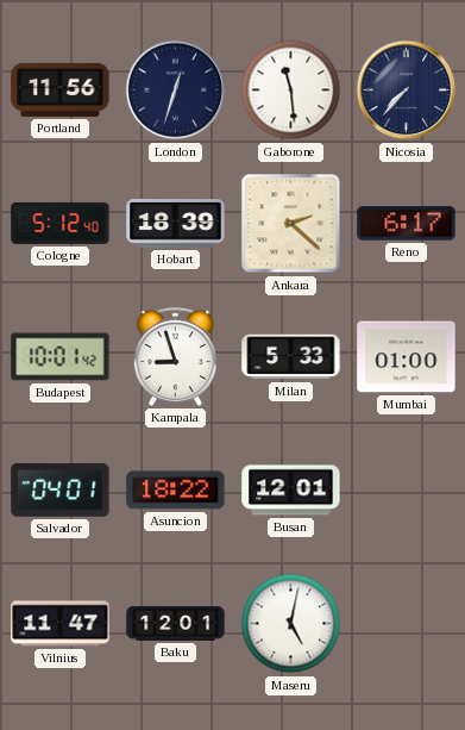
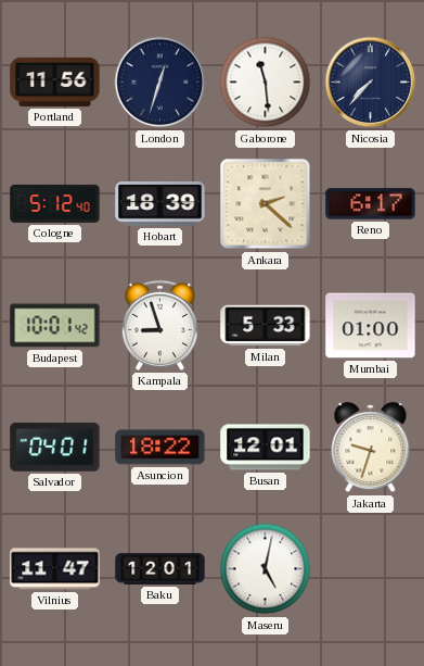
Jakarta: none -> 9:33 (371, 448)
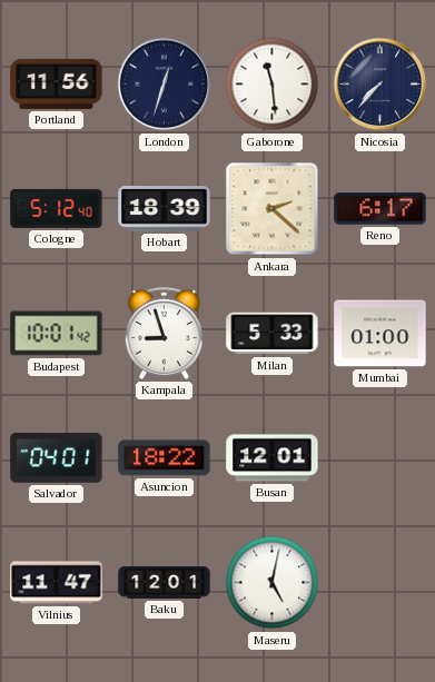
Jakarta: 9:33 -> none (371, 448)
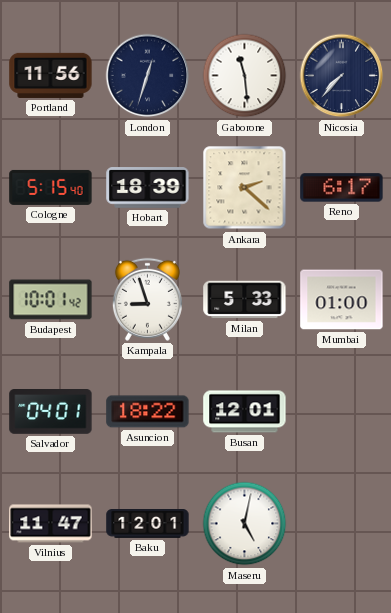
Cologne: 5:12 -> 5:15 (51, 187)
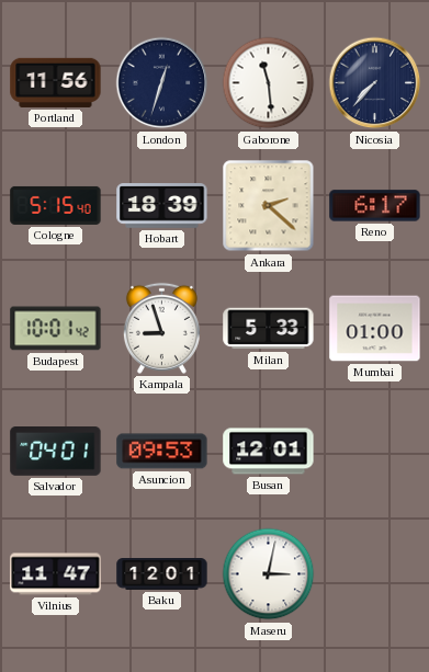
Asuncion: 18:22 -> 09:53 (162, 452)
Maseru: 5:02 -> 3:02 (269, 574)
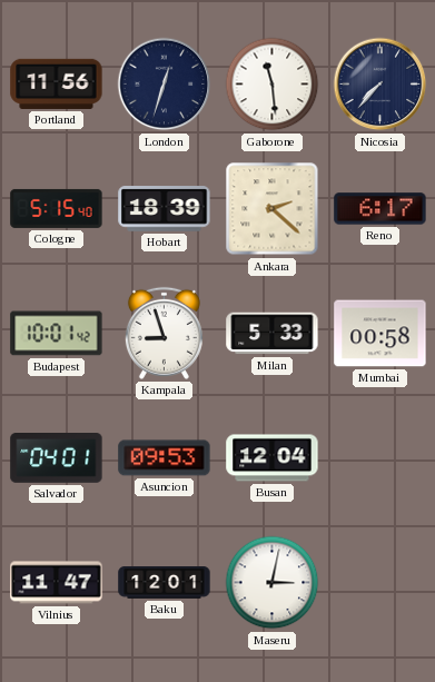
Mumbai: 01:00 -> 00:58 (380, 334)
Busan: 12:01 -> 12:04 (273, 458)
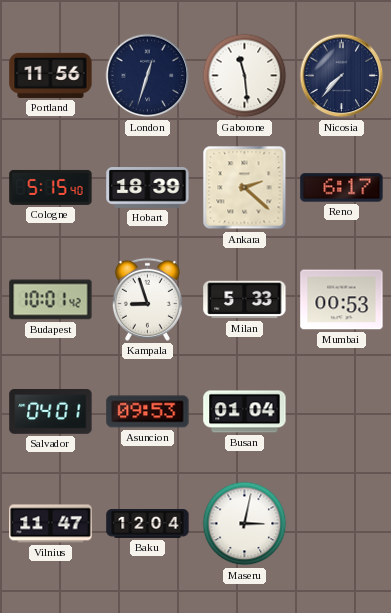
Mumbai: 00:58 -> 00:53 (342, 300)
Busan: 12:04 -> 01:04 (245, 412)
Baku: 12:01 -> 12:04 (148, 524)
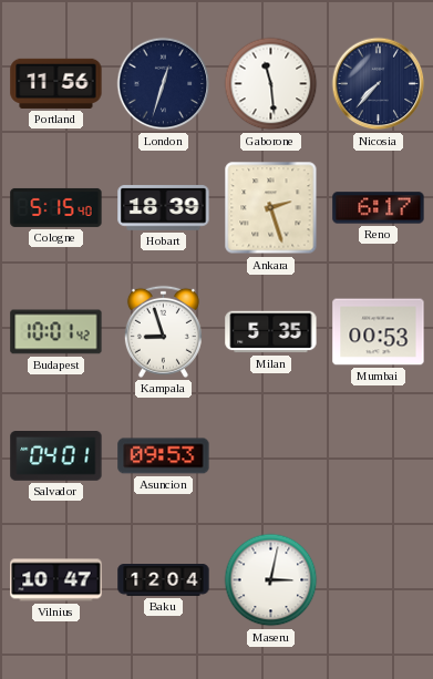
Ankara: 2:22 -> 2:27 (271, 208)
Milan: 5:33 -> 5:35 (271, 332)
Busan: 01:04 -> none (245, 412)
Vilnius: 11:47 -> 10:47 (56, 580)
